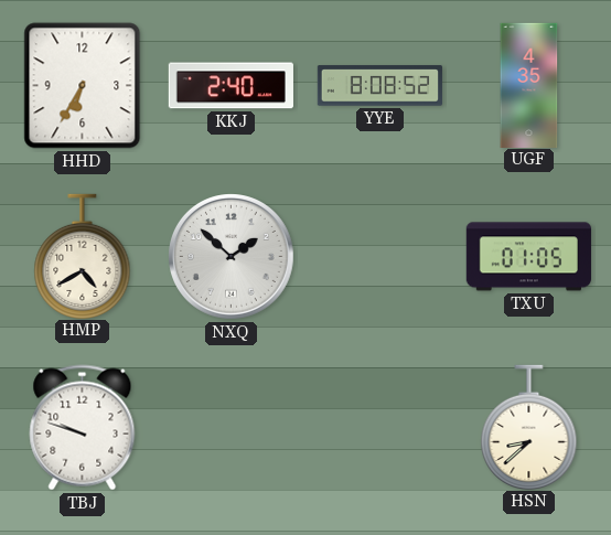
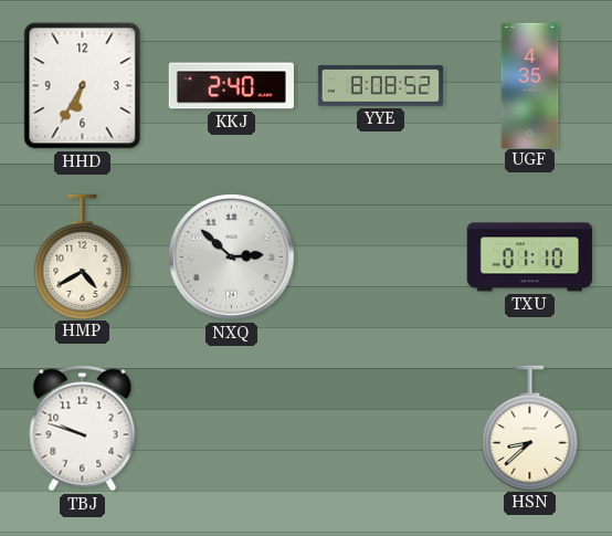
NXQ: 1:52 -> 2:52 (232, 258)
TXU: 01:05 -> 01:10 (529, 258)
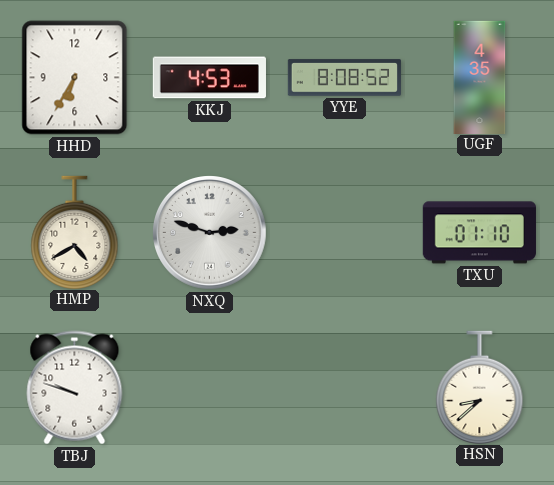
KKJ: 2:40 -> 4:53 (209, 78)
NXQ: 2:52 -> 2:48 (210, 233)
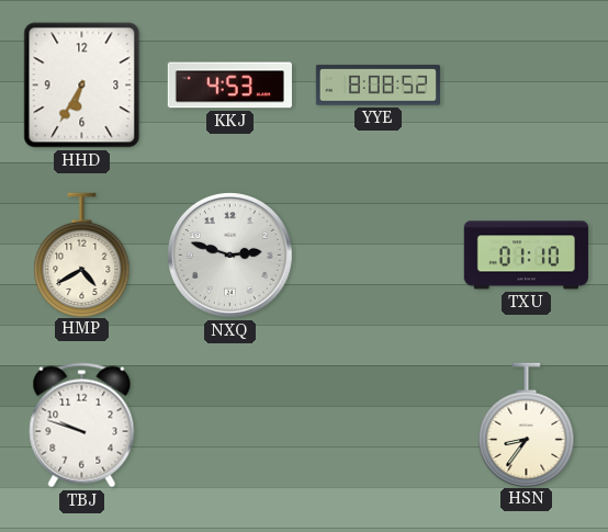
UGF: 4:35 -> none (480, 77)
HSN: 8:38 -> 8:36 (527, 425)
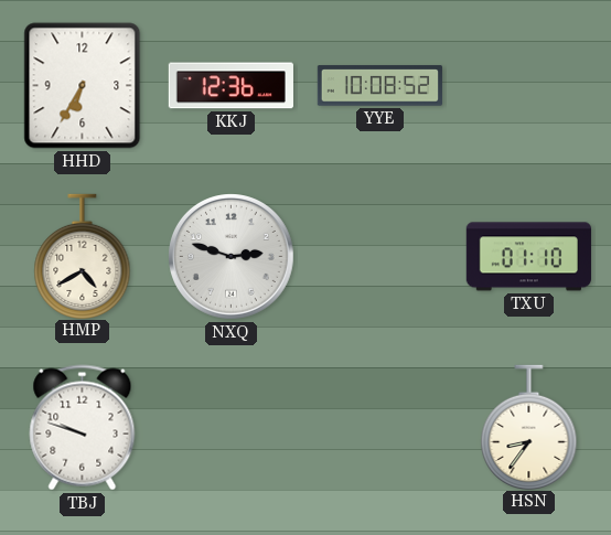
KKJ: 4:53 -> 12:36 (231, 86)
YYE: 8:08 -> 10:08 (379, 86)
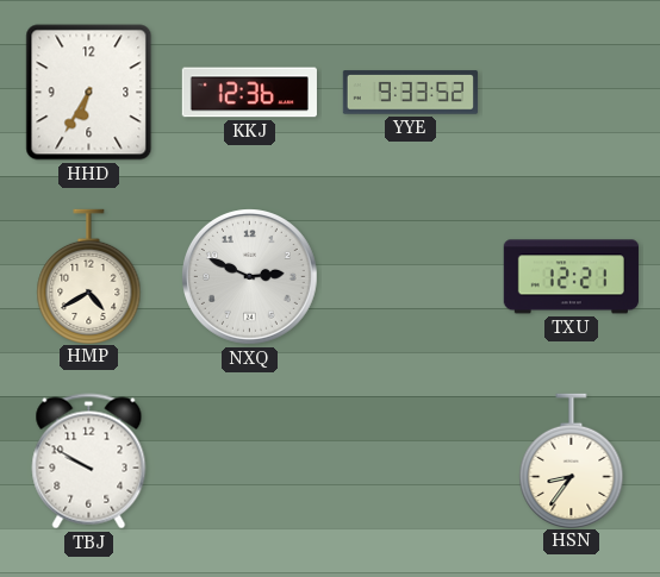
YYE: 10:08 -> 9:33 (410, 93)
NXQ: 2:48 -> 2:49 (250, 277)
TXU: 01:10 -> 12:21 (571, 277)
TBJ: 9:48 -> 9:50 (89, 462)
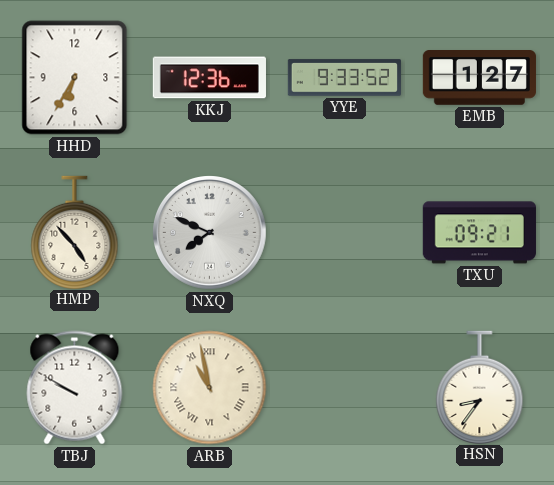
EMB: none -> 1:27 (479, 78)
HMP: 4:40 -> 4:53 (75, 232)
NXQ: 2:49 -> 7:49 (210, 233)
TXU: 12:21 -> 09:21 (479, 233)
ARB: none -> 10:58 (210, 388)
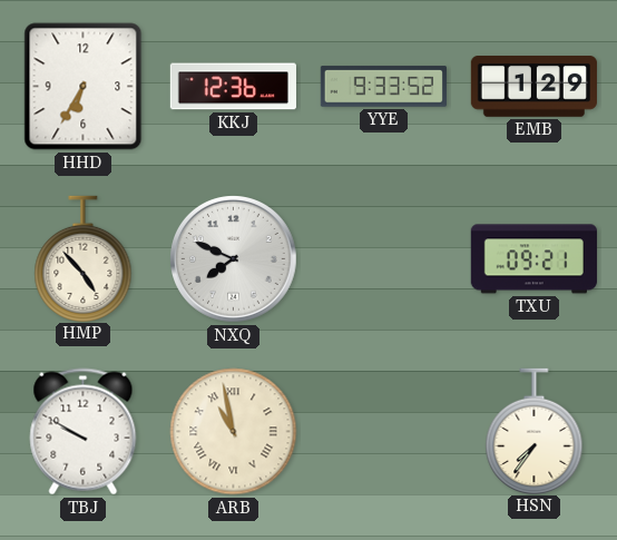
EMB: 1:27 -> 1:29 (533, 87)
HSN: 8:36 -> 7:36 (535, 431)
